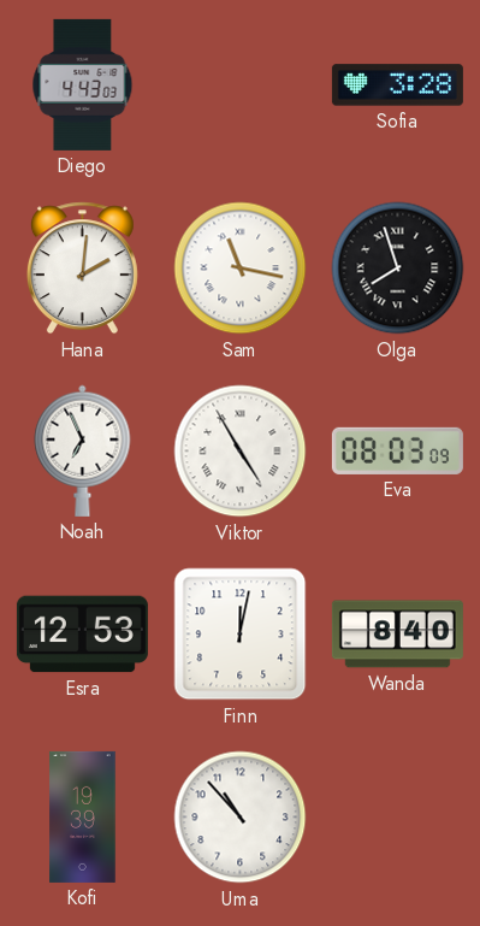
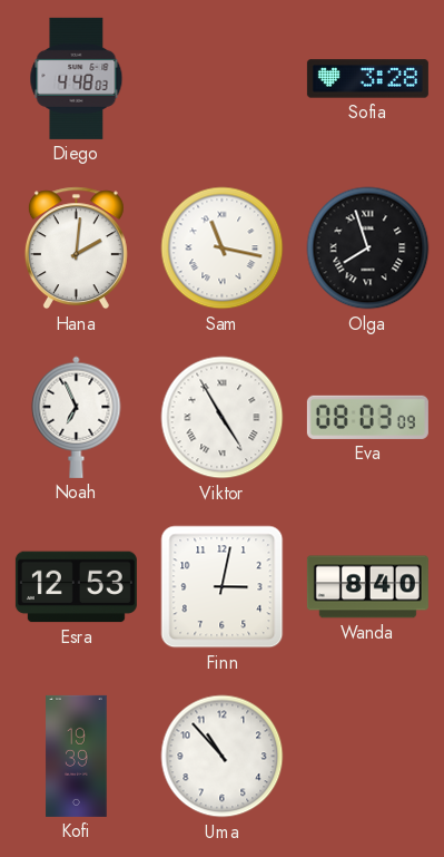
Diego: 4:43 -> 4:48 (77, 78)
Finn: 12:02 -> 3:02 (223, 587)
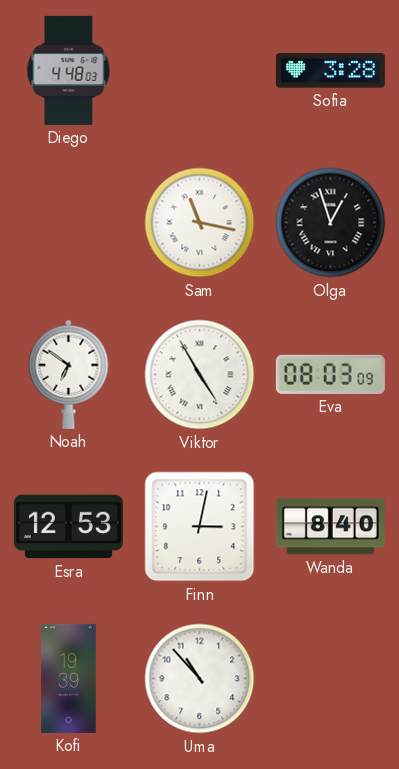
Hana: 2:01 -> none (76, 249)
Olga: 7:57 -> 12:57 (331, 223)
Noah: 6:56 -> 6:51 (69, 374)
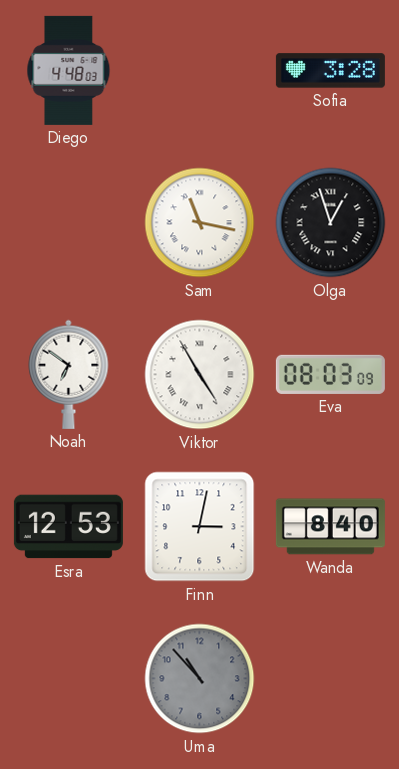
Kofi: 19:39 -> none (69, 678)
Uma dial: white -> grey (200, 679)
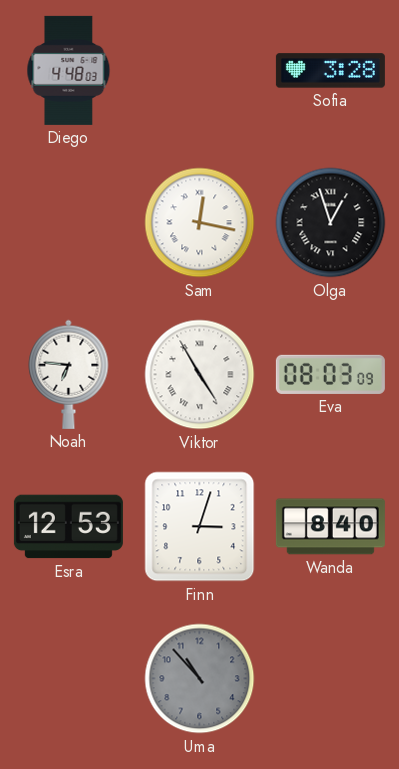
Sam: 11:17 -> 12:17 (200, 223)
Noah: 6:51 -> 6:46 (69, 374)
Finn: 3:02 -> 3:03 (200, 527)
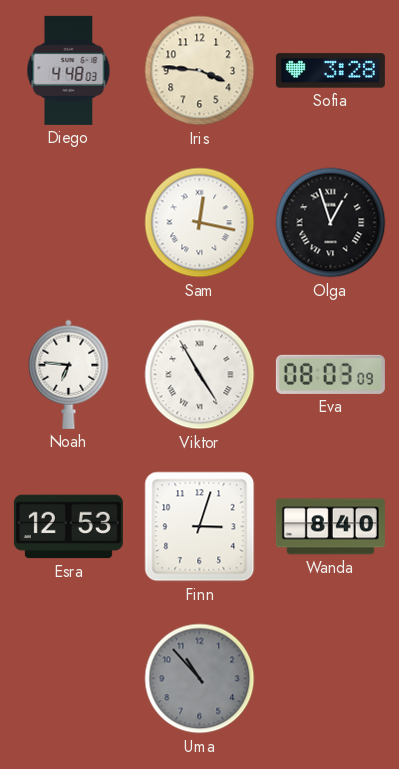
Iris: none -> 3:46 (200, 71)
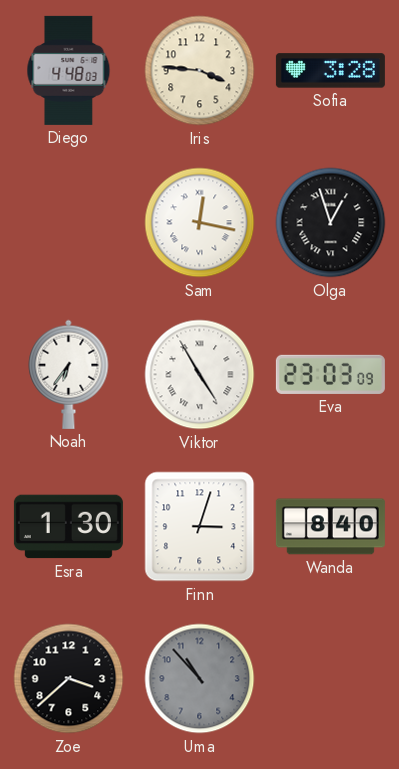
Noah: 6:46 -> 6:36 (69, 374)
Eva: 08:03 -> 23:03 (330, 374)
Esra: 12:53 -> 1:30 (68, 527)
Zoe: none -> 3:38 (69, 679)
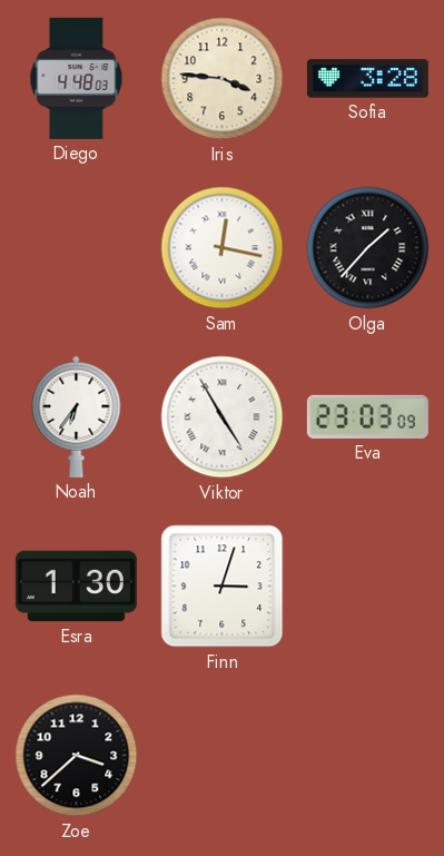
Olga: 12:57 -> 1:37 (368, 248)
Wanda: 8:40 -> none (330, 527)
Uma: 10:53 -> none (200, 679)
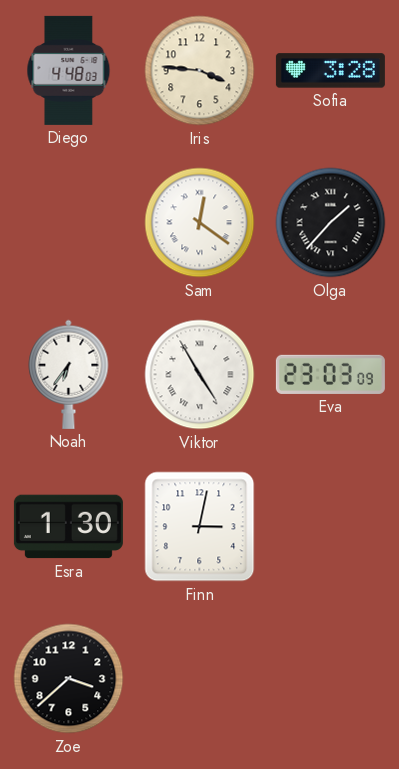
Sam: 12:17 -> 12:21 (200, 223)
Finn: 3:03 -> 3:02 (200, 527)
